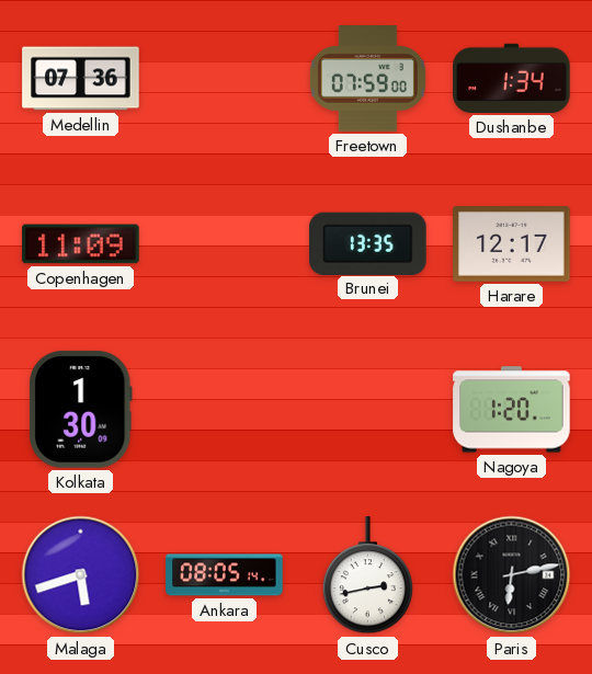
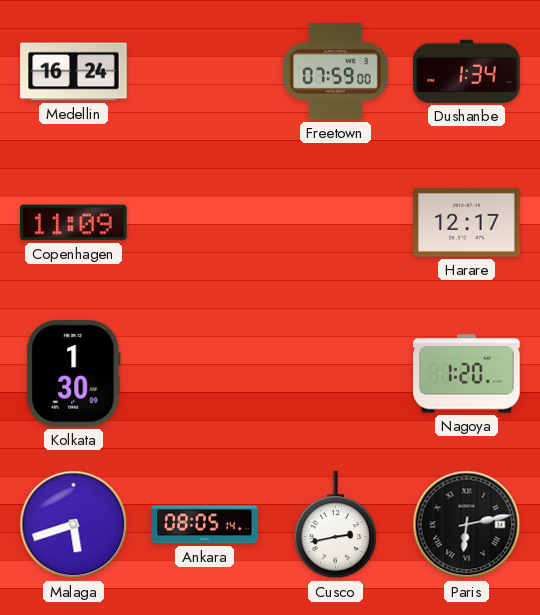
Medellin: 07:36 -> 16:24 (74, 72)
Brunei: 13:35 -> none (368, 243)
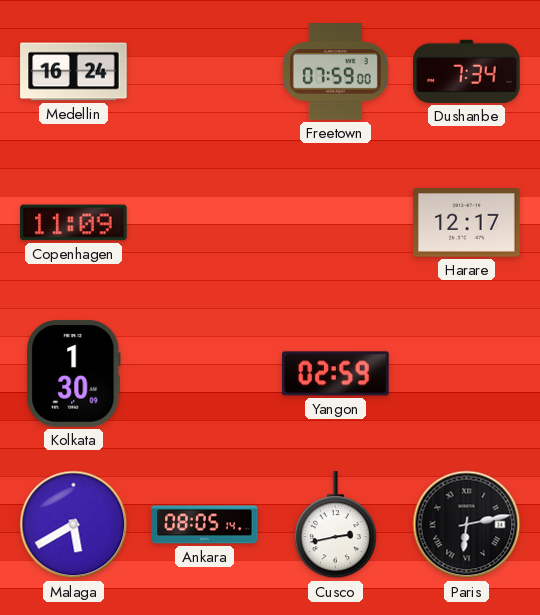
Dushanbe: 1:34 -> 7:34 (467, 71)
Yangon: none -> 02:59 (336, 374)
Nagoya: 1:20 -> none (467, 374)
Malaga: 5:42 -> 5:40 (74, 525)
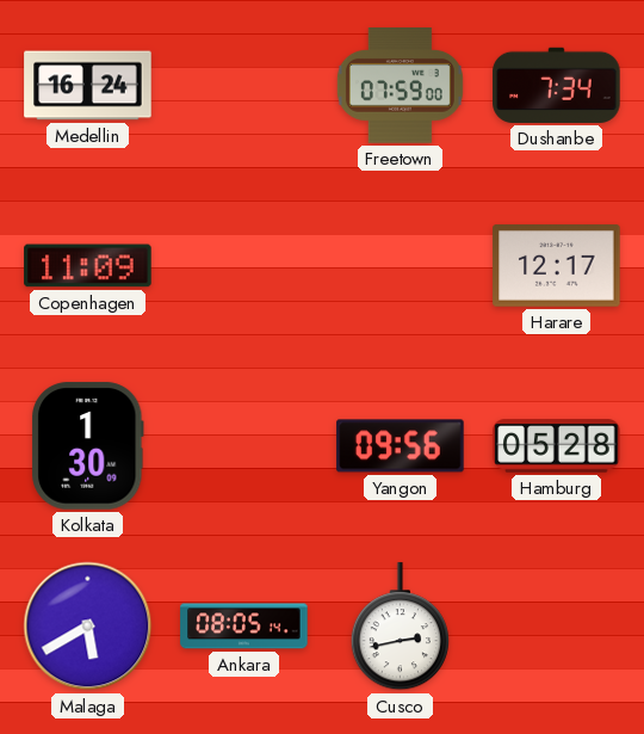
Yangon: 02:59 -> 09:56 (401, 446)
Hamburg: none -> 05:28 (557, 446)
Paris: 6:13 -> none (467, 525)
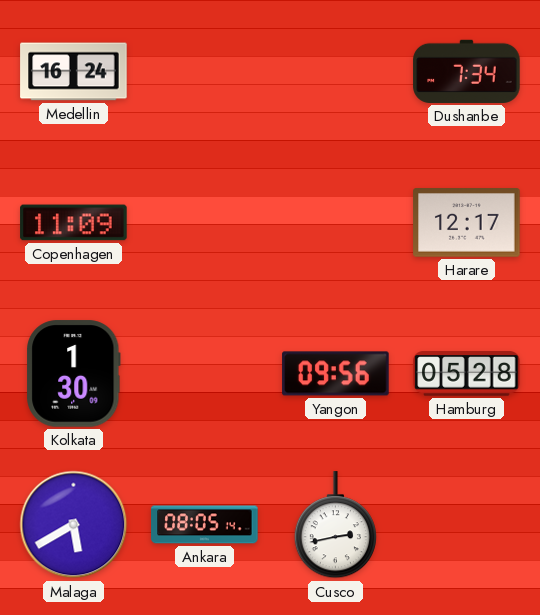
Freetown: 07:59 -> none (400, 86)
